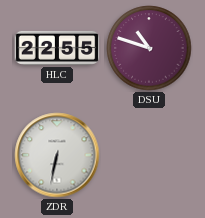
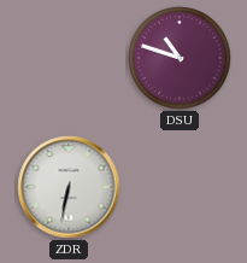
HLC: 22:55 -> none (57, 48)
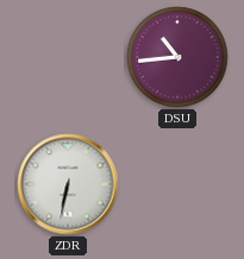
DSU: 10:48 -> 10:44 (177, 57)
